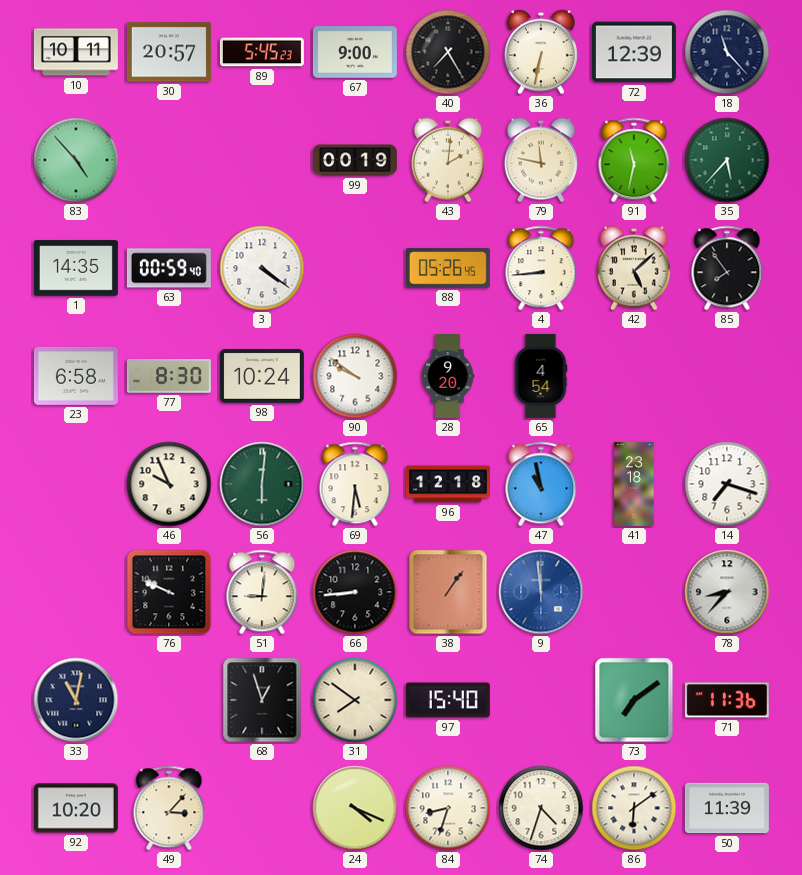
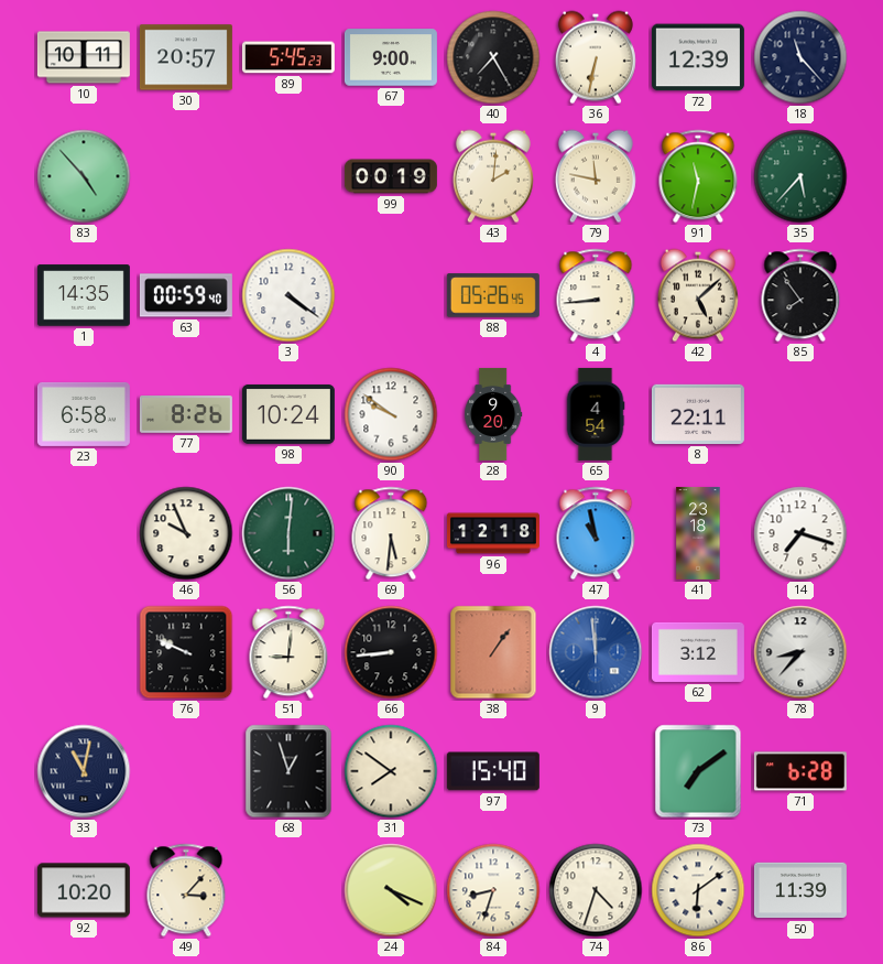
77: 8:30 -> 8:26 (186, 415)
8: none -> 22:11 (698, 414)
62: none -> 3:12 (698, 652)
71: 11:36 -> 6:28 (800, 771)
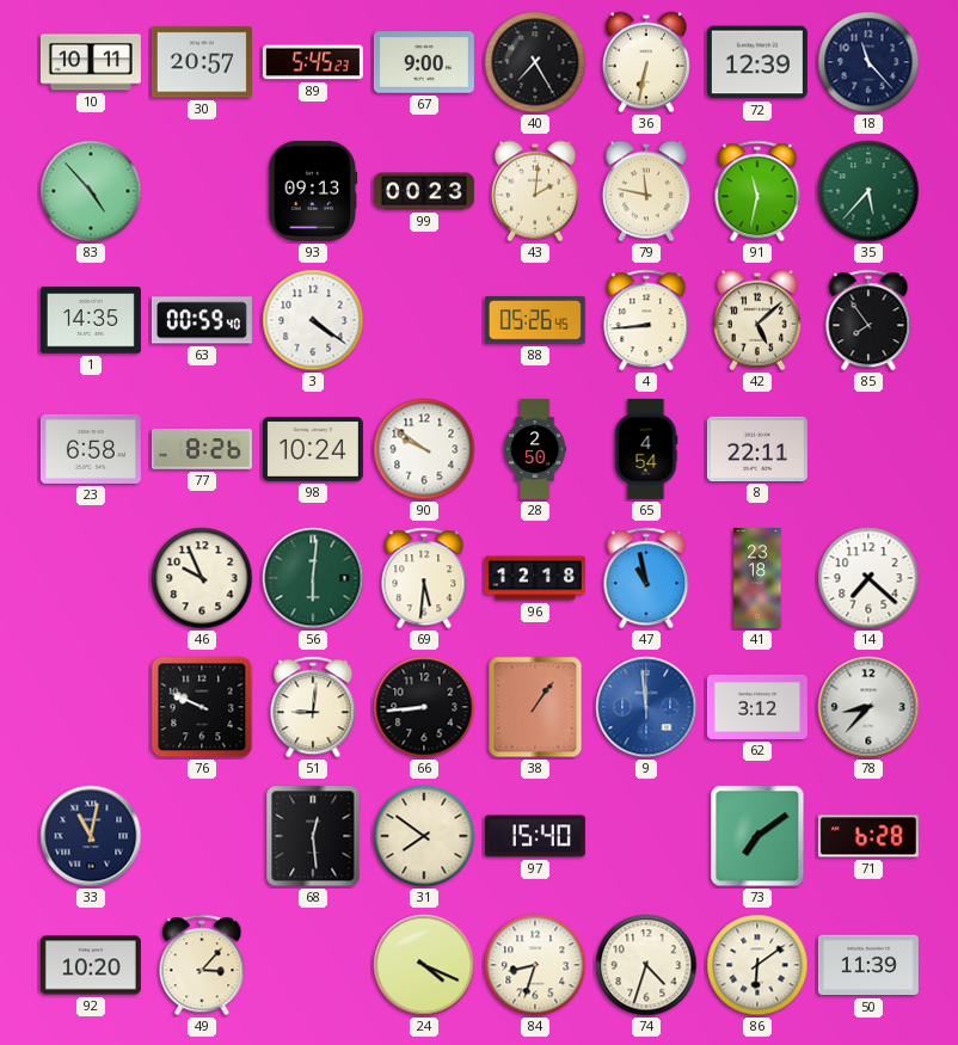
93: none -> 09:13 (313, 191)
99: 00:19 -> 00:23 (424, 191)
28: 9:20 -> 2:50 (535, 449)
14: 7:18 -> 7:22 (868, 578)
68: 12:57 -> 12:29 (313, 836)
